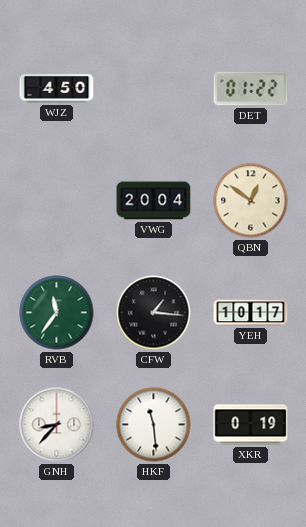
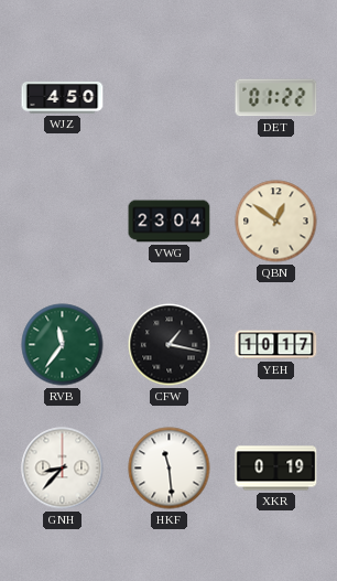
VWG: 20:04 -> 23:04 (170, 222)
CFW: 1:16 -> 1:17 (170, 345)
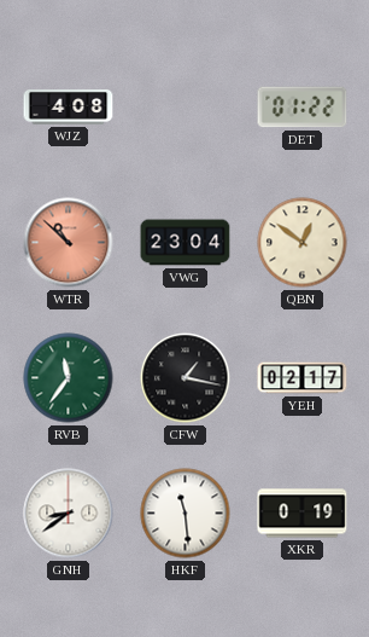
WJZ: 4:50 -> 4:08 (69, 108)
WTR: none -> 10:52 (69, 243)
YEH: 10:17 -> 02:17 (303, 378)
GNH: 8:37 -> 8:39 (69, 514)
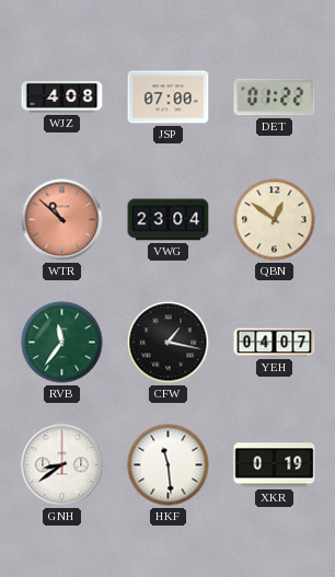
JSP: none -> 07:00 (169, 97)
YEH: 02:17 -> 04:07 (275, 343)
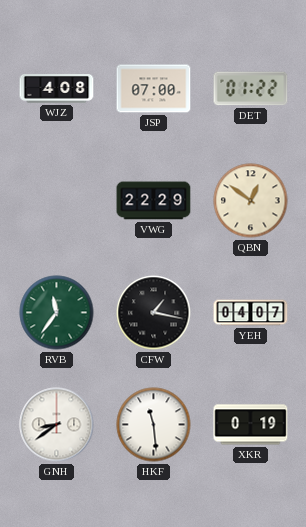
WTR: 10:52 -> none (62, 220)
VWG: 23:04 -> 22:29 (154, 201)
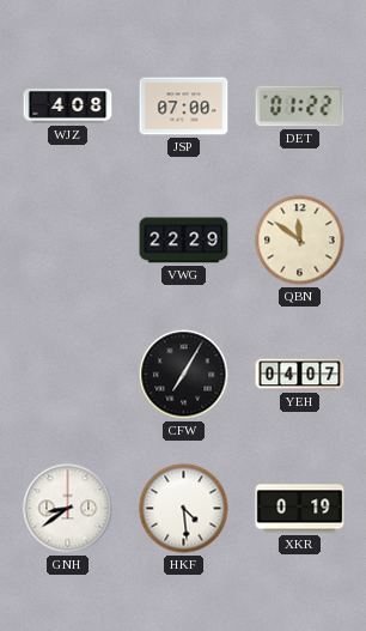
QBN: 12:51 -> 11:51 (300, 241)
RVB: 11:36 -> none (57, 313)
CFW: 1:17 -> 7:05 (184, 375)
HKF: 11:29 -> 4:29 (184, 509)
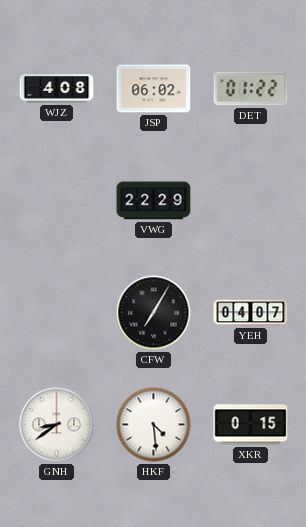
JSP: 07:00 -> 06:02 (154, 89)
QBN: 11:51 -> none (300, 241)
XKR: 0:19 -> 0:15 (251, 425)
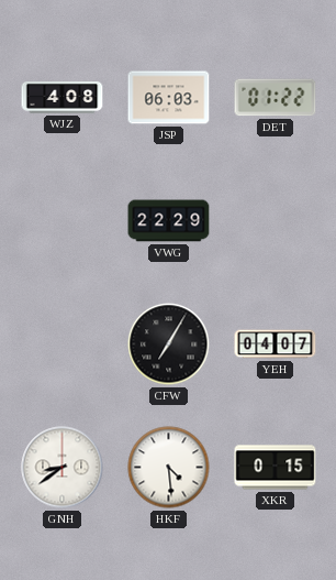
JSP: 06:02 -> 06:03 (169, 98)
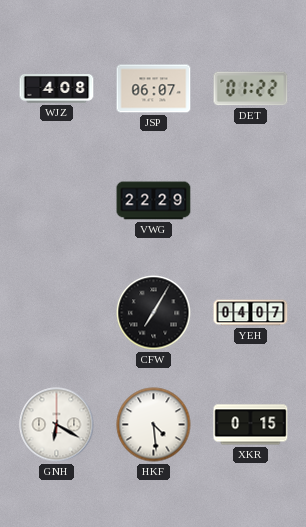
JSP: 06:03 -> 06:07 (154, 89)
GNH: 8:39 -> 6:20 (57, 425)
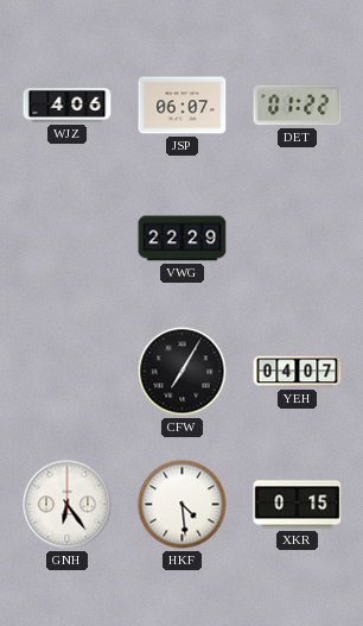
WJZ: 4:08 -> 4:06 (68, 106)
GNH: 6:20 -> 6:24 (68, 505)
